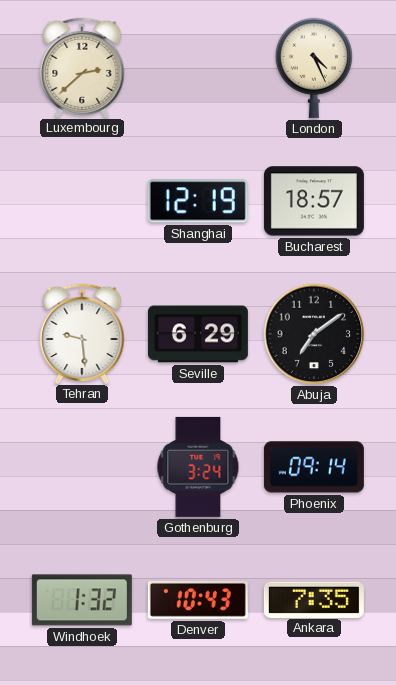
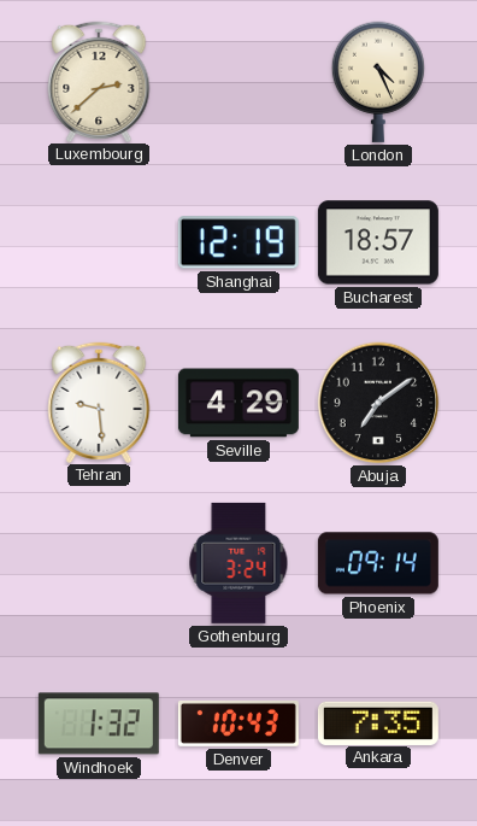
Seville: 6:29 -> 4:29 (238, 403)
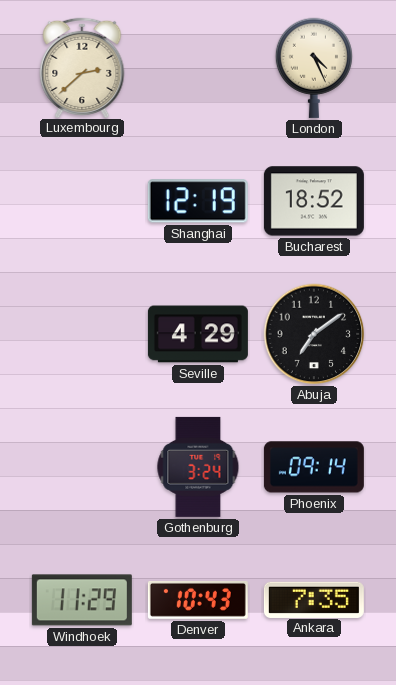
Bucharest: 18:57 -> 18:52 (314, 201)
Tehran: 9:29 -> none (99, 402)
Windhoek: 1:32 -> 11:29 (82, 600)
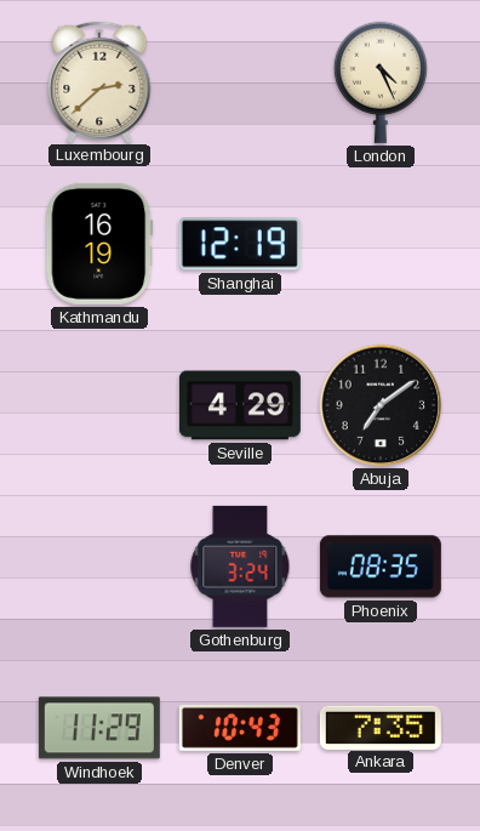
Kathmandu: none -> 16:19 (99, 244)
Bucharest: 18:52 -> none (314, 201)
Phoenix: 09:14 -> 08:35 (381, 567)
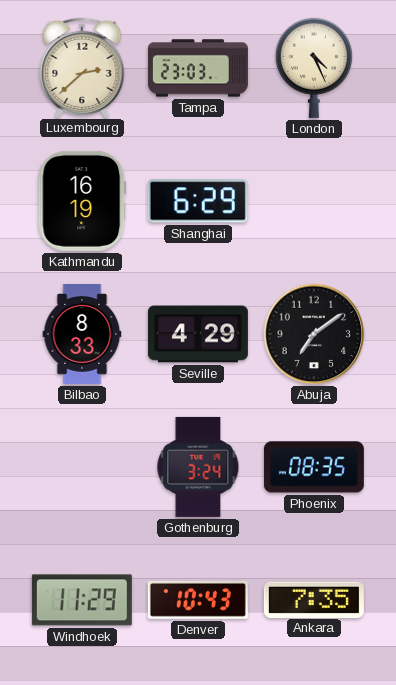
Tampa: none -> 23:03 (198, 68)
Shanghai: 12:19 -> 6:29 (198, 201)
Bilbao: none -> 8:33 (82, 334)
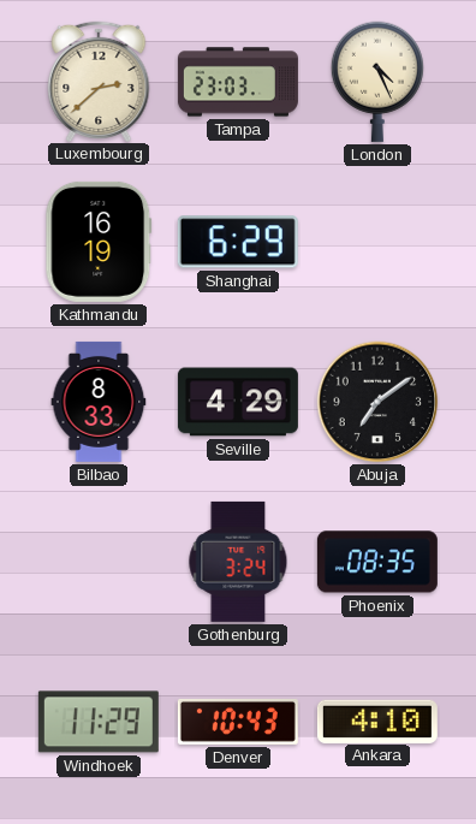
Ankara: 7:35 -> 4:10 (377, 721)
